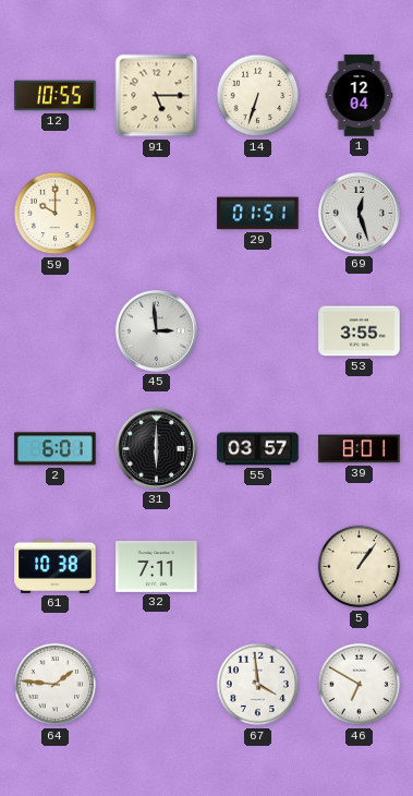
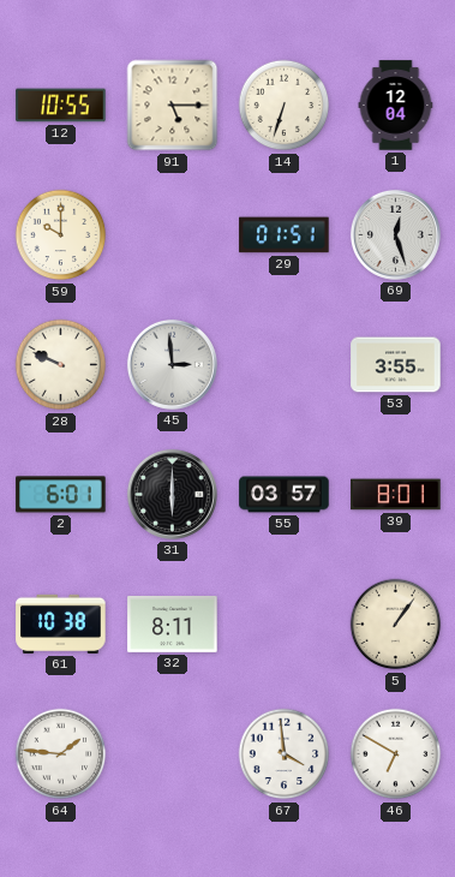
28: none -> 9:49 (61, 365)
32: 7:11 -> 8:11 (173, 624)
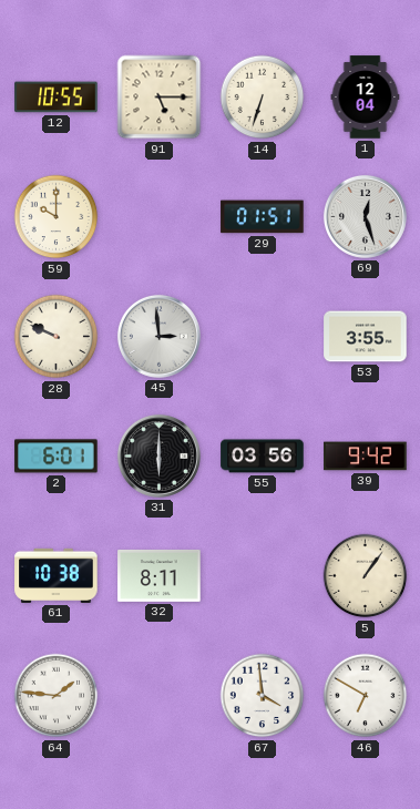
55: 03:57 -> 03:56 (263, 457)
39: 8:01 -> 9:42 (366, 457)
